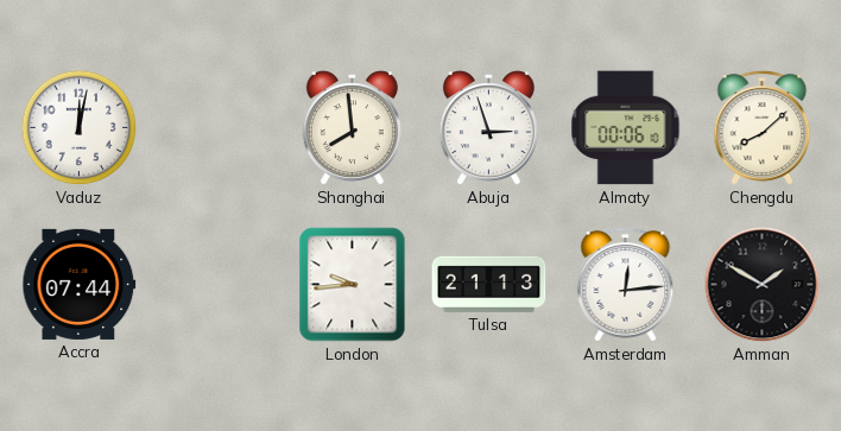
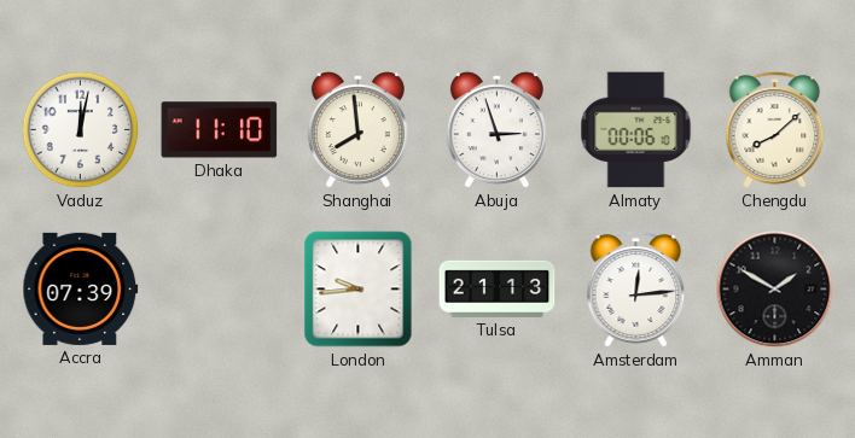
Dhaka: none -> 11:10 (220, 130)
Accra: 07:44 -> 07:39 (81, 288)
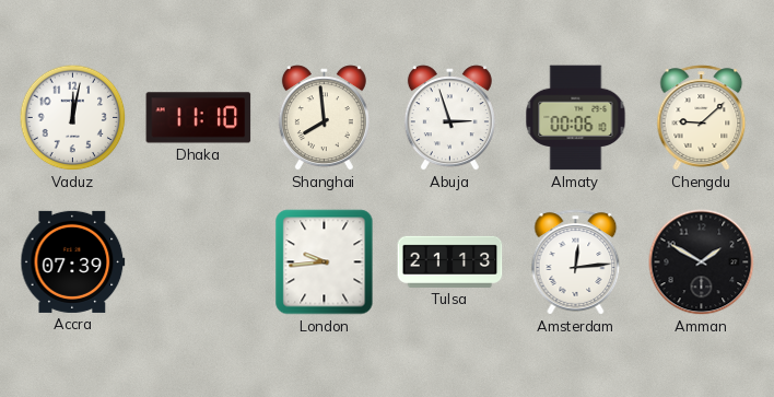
Chengdu: 8:08 -> 9:08 (702, 118)
